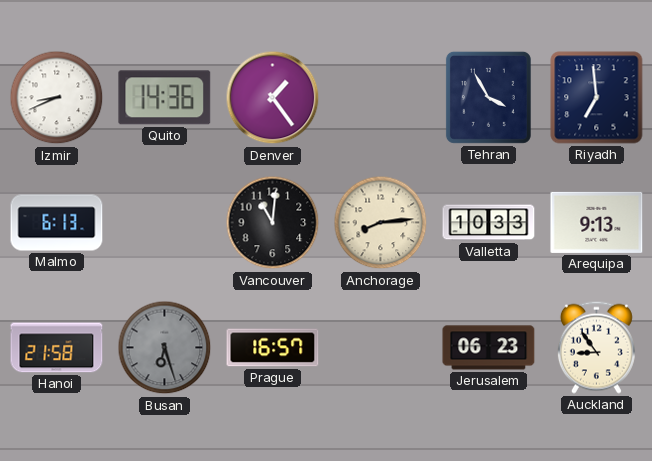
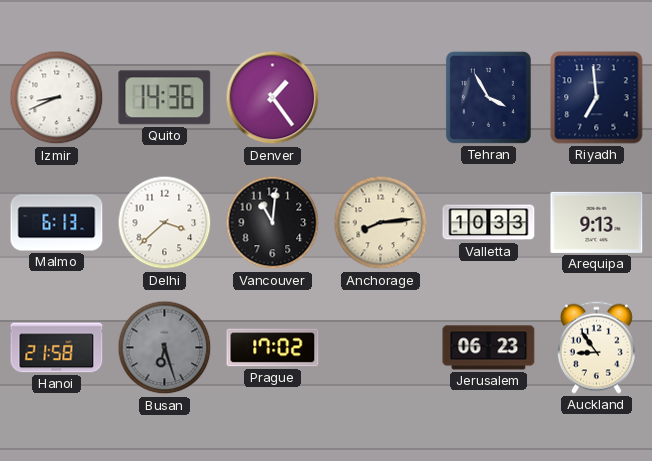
Delhi: none -> 3:38 (165, 223)
Prague: 16:57 -> 17:02 (273, 348)
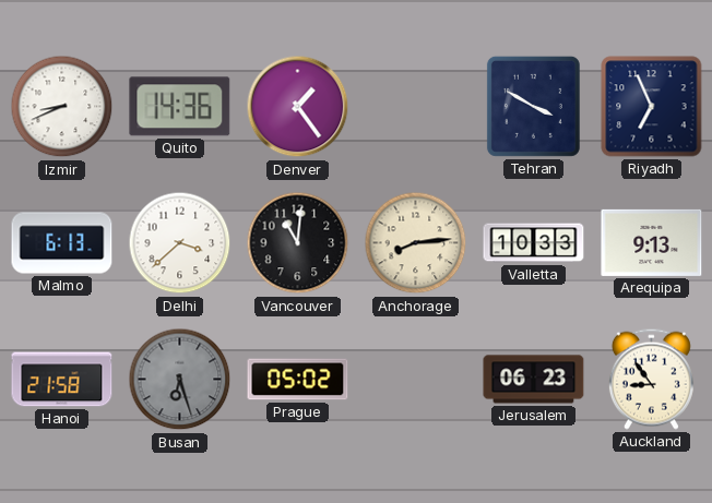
Tehran: 3:55 -> 3:50 (533, 106)
Riyadh: 6:59 -> 6:56 (652, 107)
Prague: 17:02 -> 05:02 (298, 380)
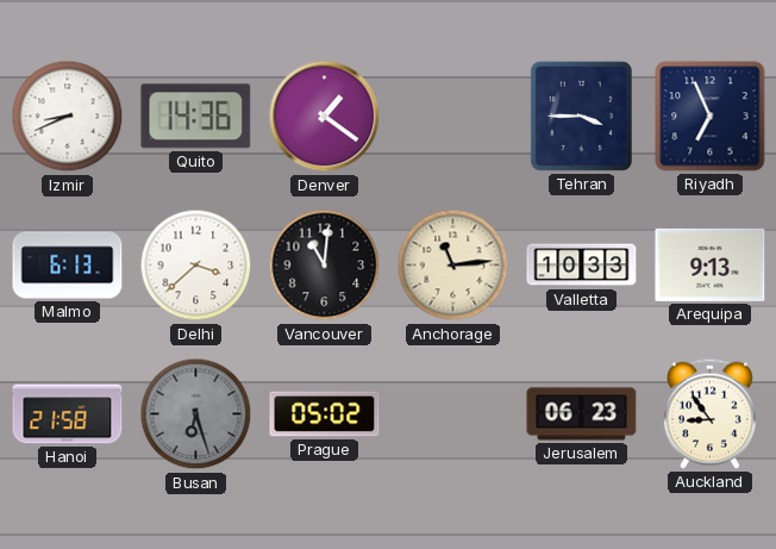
Denver: 1:24 -> 1:21 (325, 117)
Tehran: 3:50 -> 3:45 (581, 116)
Anchorage: 8:14 -> 11:14 (453, 266)
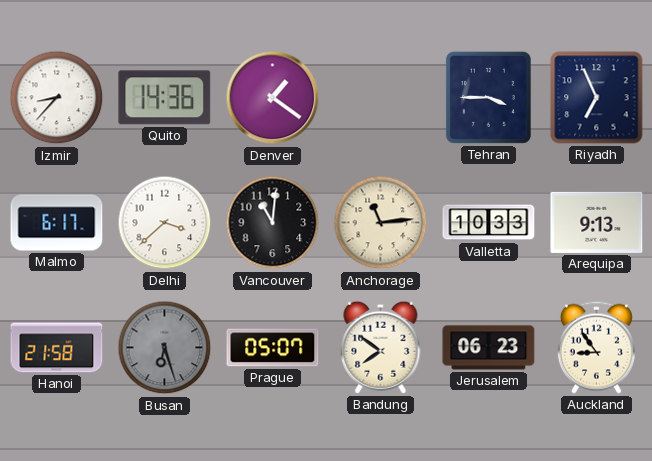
Izmir: 8:41 -> 8:37 (57, 98)
Malmo: 6:13 -> 6:17 (57, 223)
Prague: 05:02 -> 05:07 (273, 348)
Bandung: none -> 7:51 (381, 347)
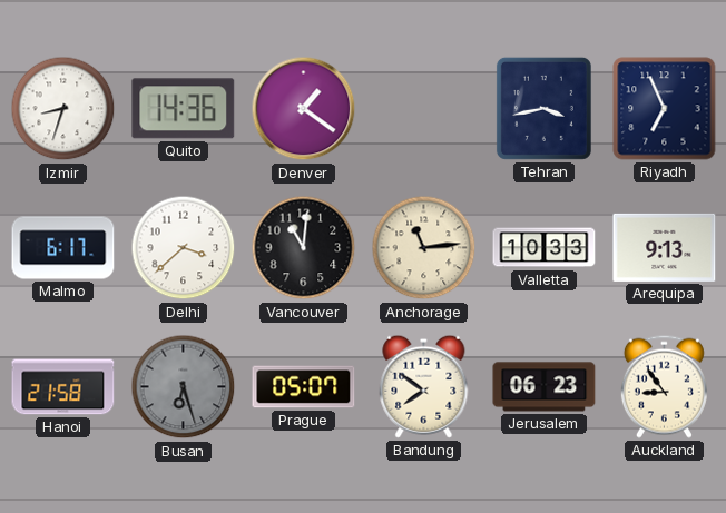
Izmir: 8:37 -> 8:33 (63, 109)
Tehran: 3:45 -> 3:43 (543, 108)
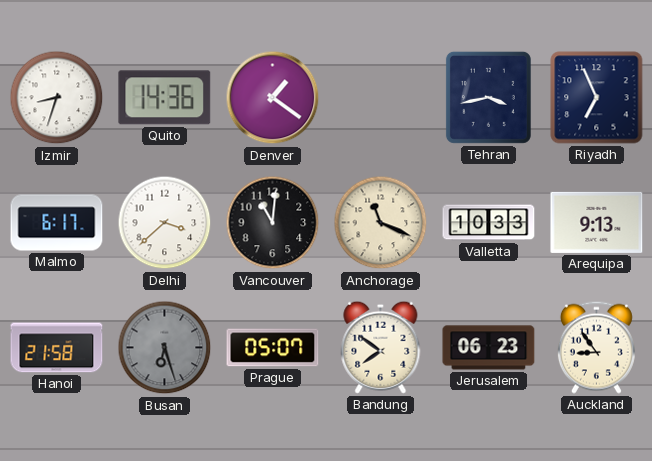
Anchorage: 11:14 -> 11:19 (381, 223)
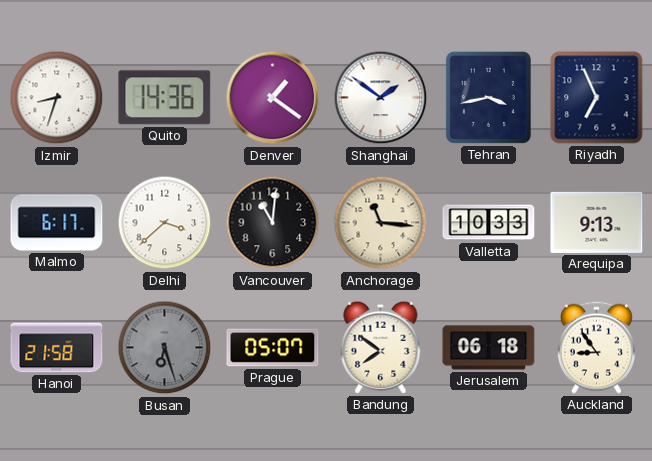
Shanghai: none -> 1:51 (381, 98)
Anchorage: 11:19 -> 11:16 (381, 223)
Jerusalem: 06:23 -> 06:18 (489, 348)
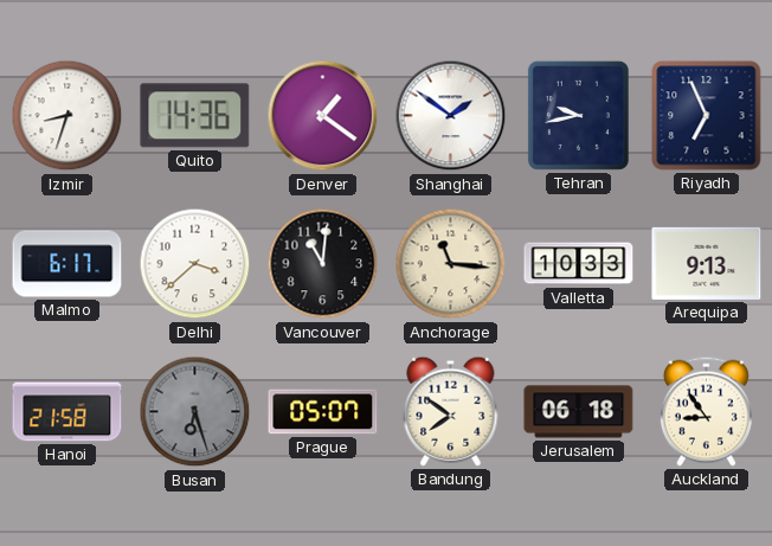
Tehran: 3:43 -> 9:43 (578, 115)
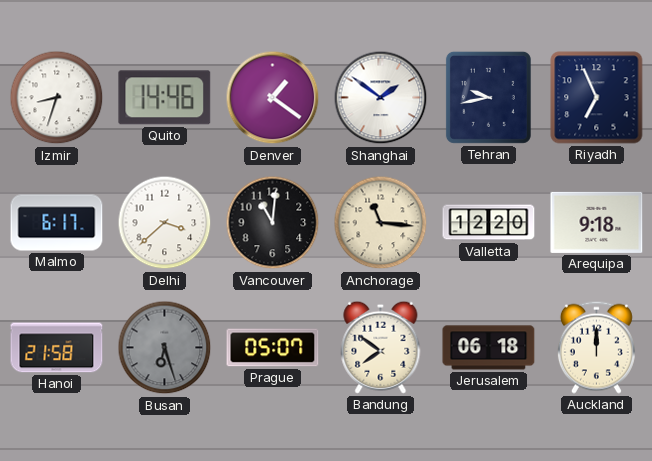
Quito: 14:36 -> 14:46 (165, 98)
Valletta: 10:33 -> 12:20 (489, 223)
Arequipa: 9:13 -> 9:18 (597, 222)
Auckland: 8:54 -> 12:00 (596, 347)
